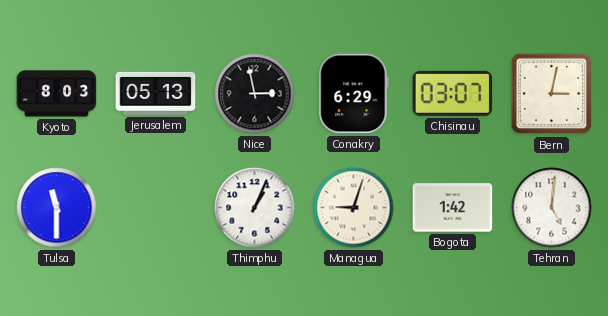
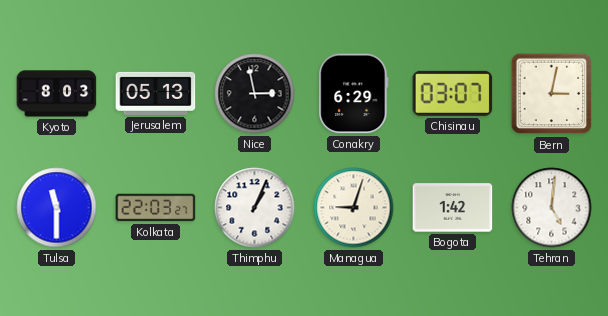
Kolkata: none -> 22:03 (156, 208)
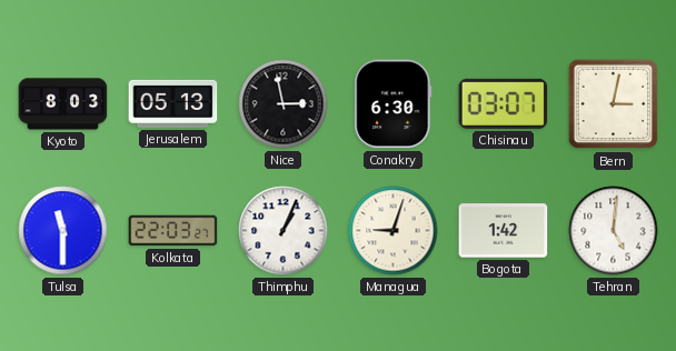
Conakry: 6:29 -> 6:30 (394, 104)
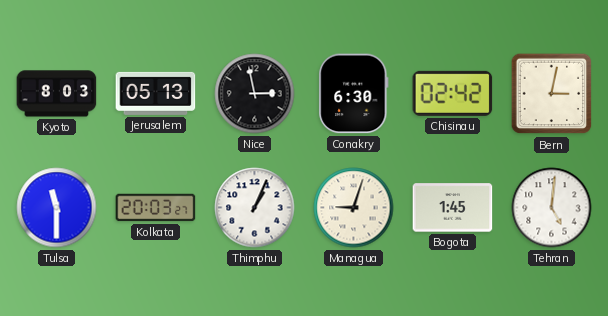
Chisinau: 03:07 -> 02:42 (453, 93)
Kolkata: 22:03 -> 20:03 (156, 208)
Bogota: 1:42 -> 1:45 (453, 208)
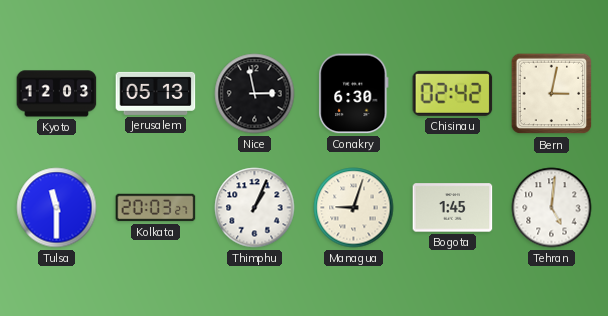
Kyoto: 8:03 -> 12:03 (57, 94)
